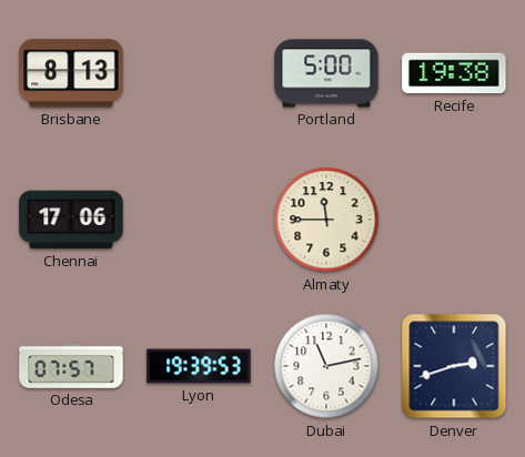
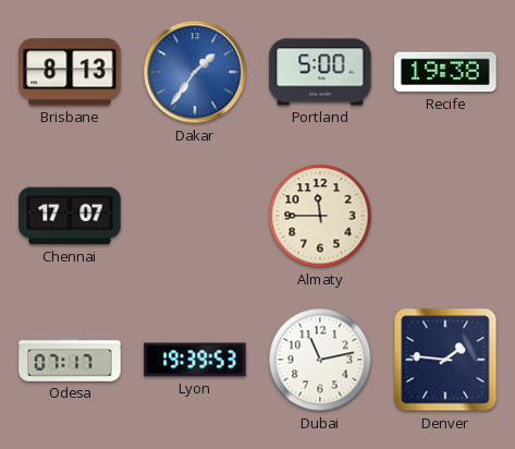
Dakar: none -> 1:36 (195, 72)
Chennai: 17:06 -> 17:07 (70, 216)
Odesa: 07:57 -> 07:17 (70, 360)
Denver: 2:42 -> 1:46 (445, 360)
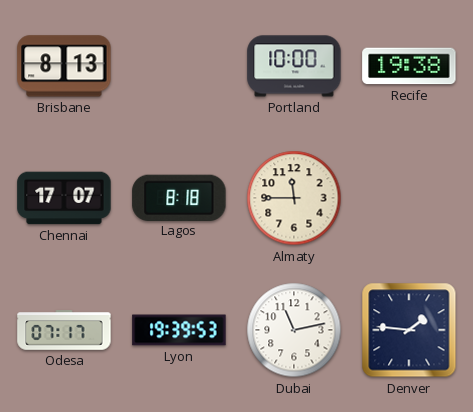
Dakar: 1:36 -> none (195, 72)
Portland: 5:00 -> 10:00 (294, 66)
Lagos: none -> 8:18 (179, 197)
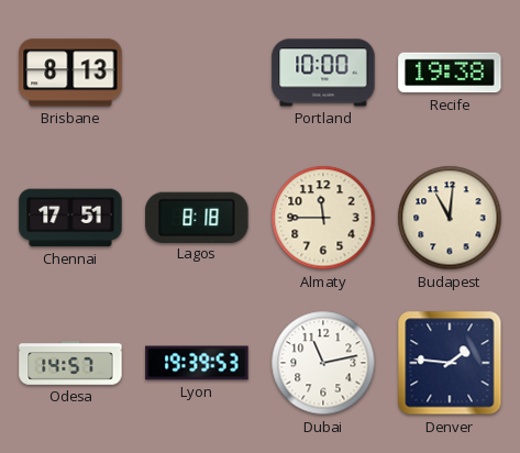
Chennai: 17:07 -> 17:51 (70, 218)
Budapest: none -> 11:01 (450, 218)
Odesa: 07:17 -> 14:57 (70, 363)
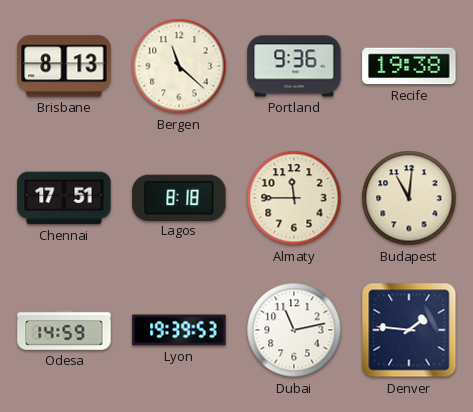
Bergen: none -> 11:22 (179, 66)
Portland: 10:00 -> 9:36 (294, 66)
Odesa: 14:57 -> 14:59 (64, 330)
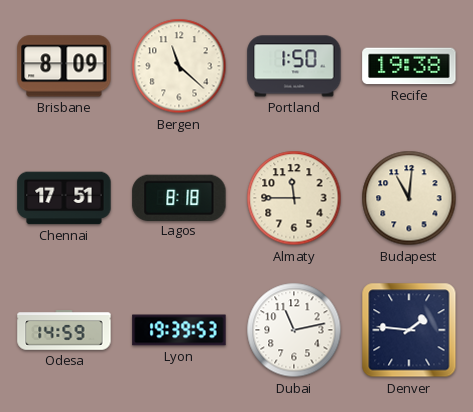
Brisbane: 8:13 -> 8:09 (64, 66)
Portland: 9:36 -> 1:50 (294, 66)
